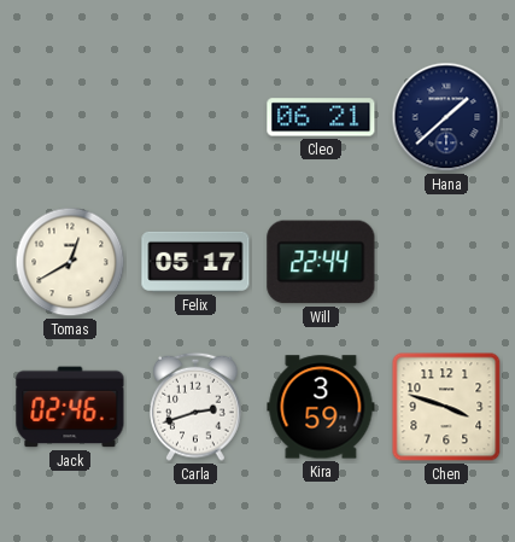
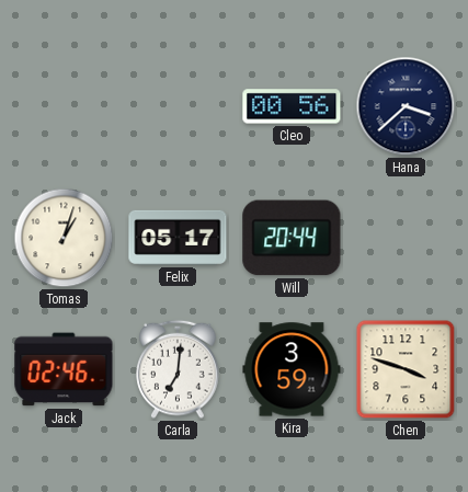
Cleo: 06:21 -> 00:56 (292, 106)
Hana: 1:38 -> 3:38 (406, 106)
Tomas: 12:40 -> 1:03 (64, 238)
Will: 22:44 -> 20:44 (292, 238)
Carla: 2:42 -> 7:01 (178, 369)
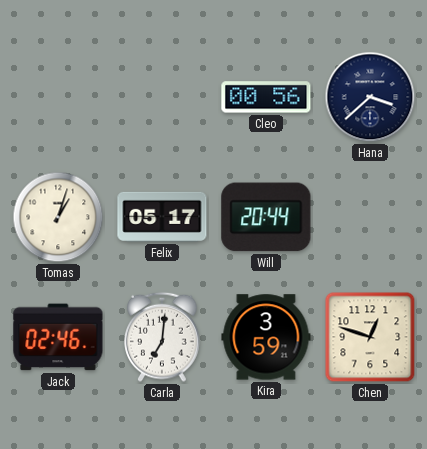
Chen: 3:48 -> 12:48 (370, 337)
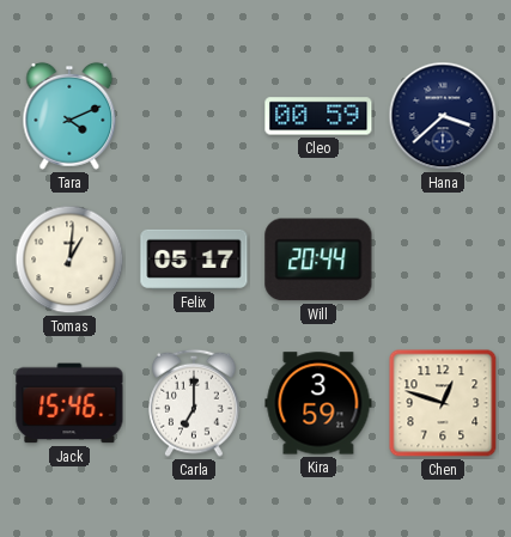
Tara: none -> 4:11 (69, 116)
Cleo: 00:56 -> 00:59 (318, 116)
Tomas: 1:03 -> 1:01 (69, 260)
Jack: 02:46 -> 15:46 (69, 403)
Carla: 7:01 -> 7:00 (194, 403)
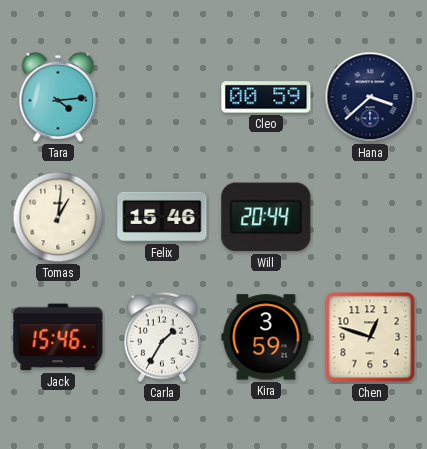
Tara: 4:11 -> 4:14 (58, 97)
Felix: 05:17 -> 15:46 (162, 217)
Carla: 7:00 -> 1:35 (162, 337)
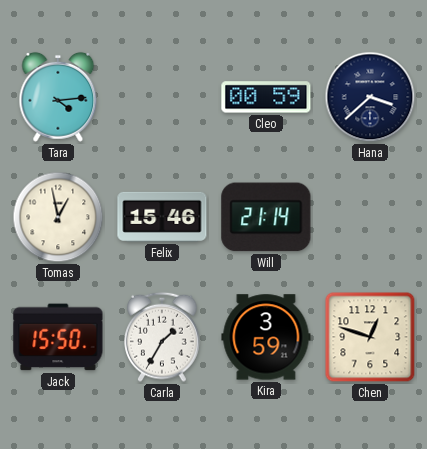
Tomas: 1:01 -> 12:58 (58, 217)
Will: 20:44 -> 21:14 (266, 217)
Jack: 15:46 -> 15:50 (58, 337)
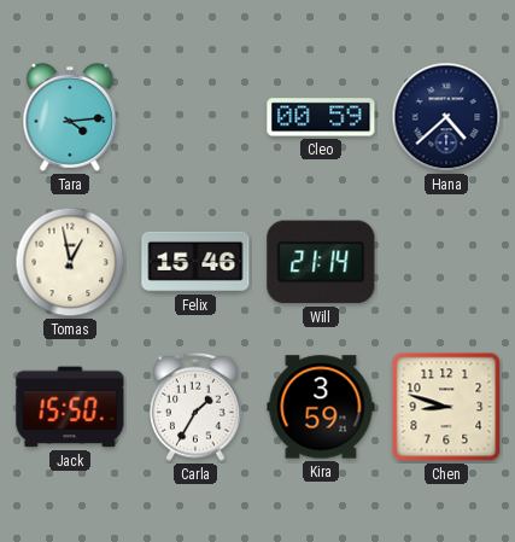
Hana: 3:38 -> 4:38 (446, 117)
Chen: 12:48 -> 8:48 (446, 407)
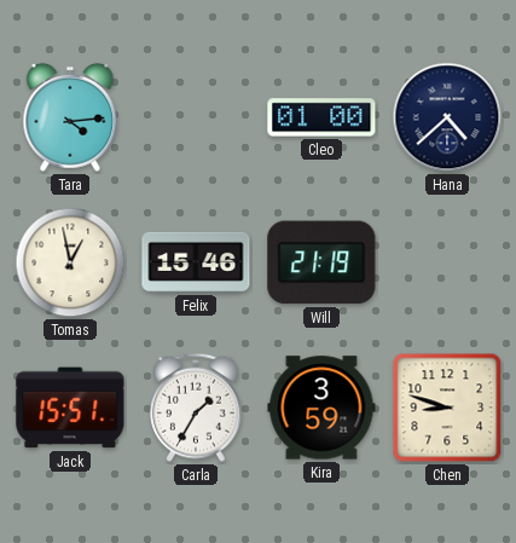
Cleo: 00:59 -> 01:00 (321, 117)
Will: 21:14 -> 21:19 (321, 262)
Jack: 15:50 -> 15:51 (70, 408)
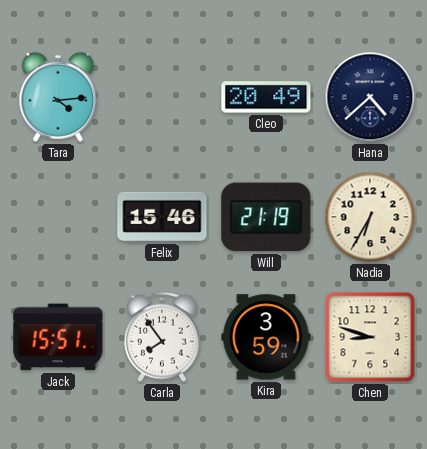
Cleo: 01:00 -> 20:49 (266, 97)
Tomas: 12:58 -> none (70, 262)
Nadia: none -> 6:35 (370, 217)
Carla: 1:35 -> 7:54 (162, 337)
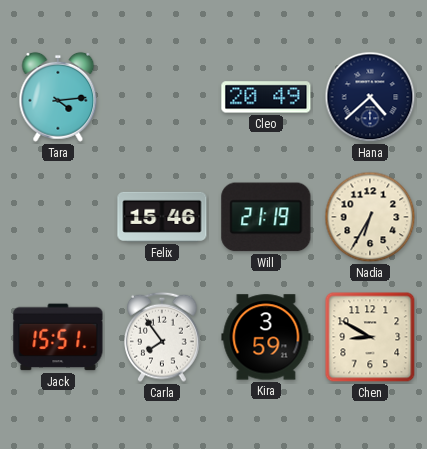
Chen: 8:48 -> 8:50 (370, 337)
